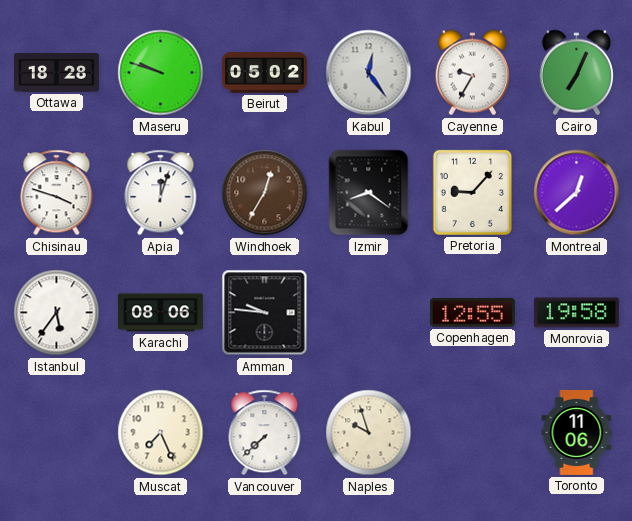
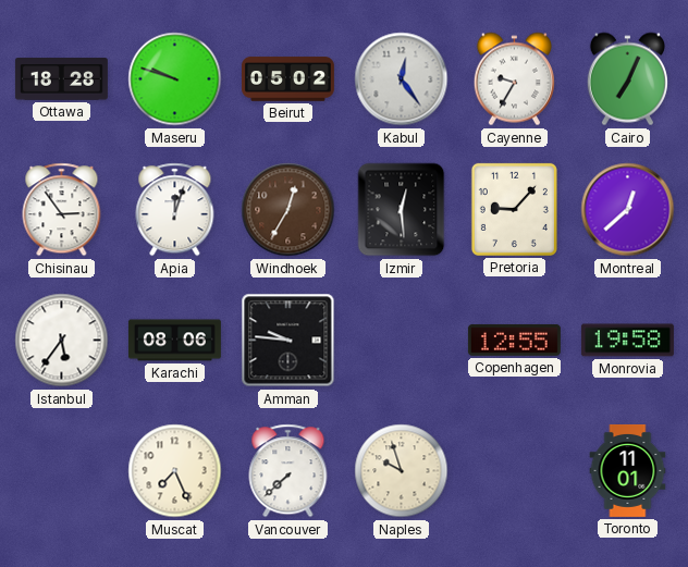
Chisinau: 3:48 -> 2:54 (62, 210)
Izmir: 8:21 -> 12:29 (402, 210)
Toronto: 11:06 -> 11:01 (628, 470)
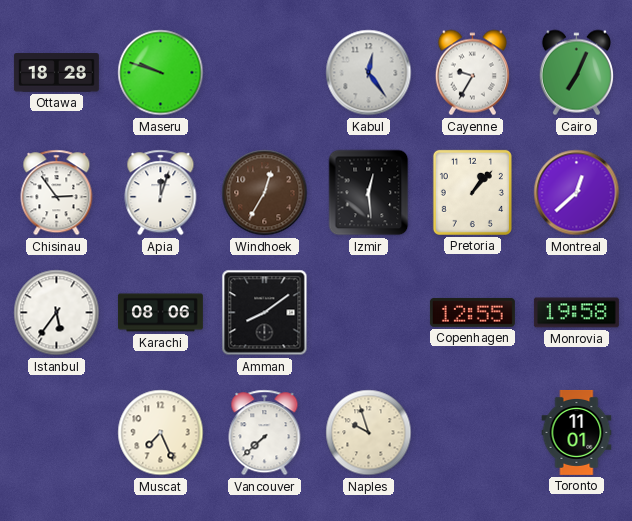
Beirut: 05:02 -> none (287, 79)
Pretoria: 9:07 -> 1:07 (472, 192)
Amman: 9:46 -> 8:09 (265, 313)
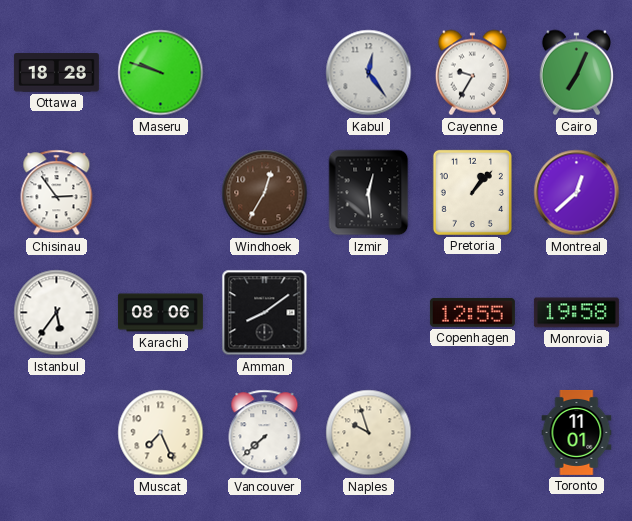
Apia: 12:03 -> none (161, 193)
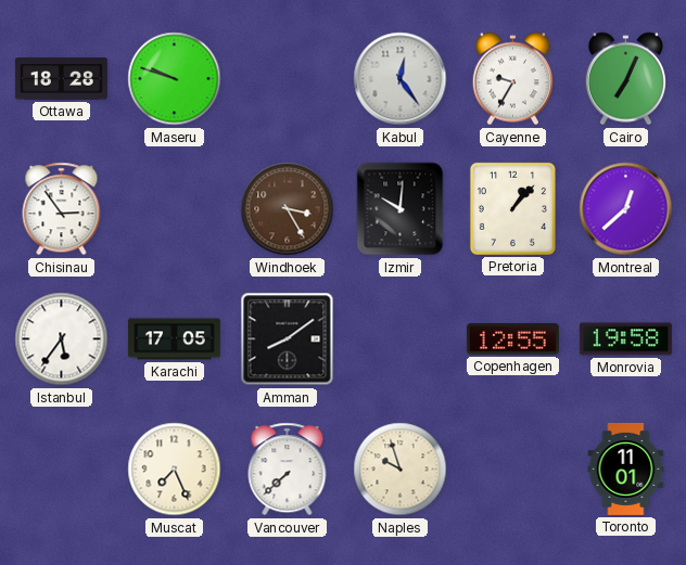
Windhoek: 12:35 -> 3:25 (288, 209)
Izmir: 12:29 -> 10:01 (401, 209)
Karachi: 08:06 -> 17:05 (174, 339)
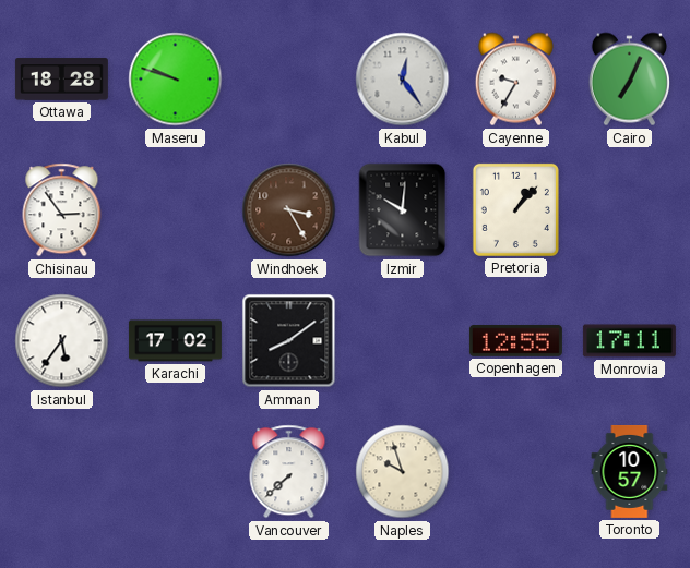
Montreal: 12:38 -> none (626, 209)
Karachi: 17:05 -> 17:02 (175, 341)
Monrovia: 19:58 -> 17:11 (629, 341)
Muscat: 7:26 -> none (175, 470)
Toronto: 11:01 -> 10:57 (630, 471)
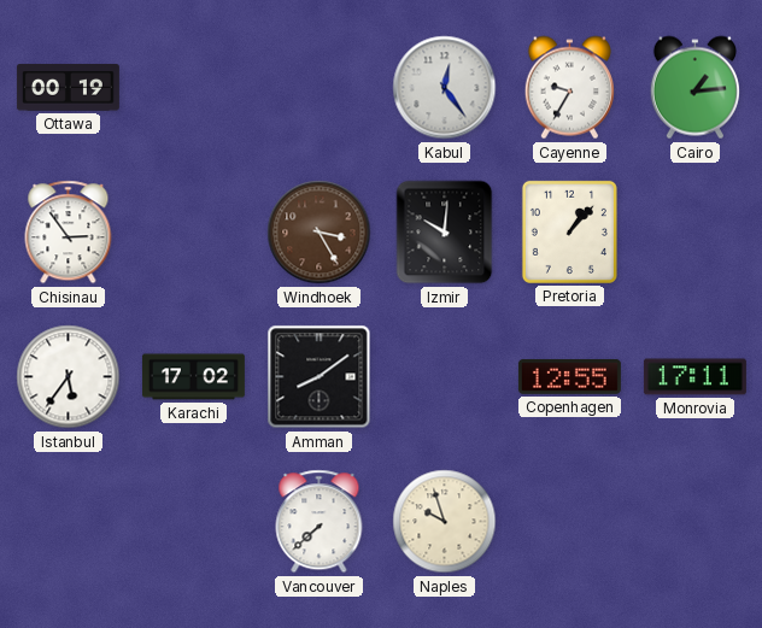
Ottawa: 18:28 -> 00:19 (68, 88)
Maseru: 9:48 -> none (176, 80)
Cairo: 7:04 -> 1:14 (694, 88)
Toronto: 10:57 -> none (630, 471)
